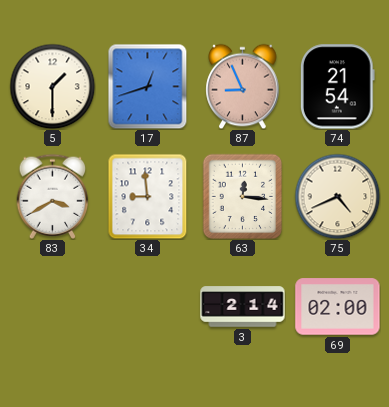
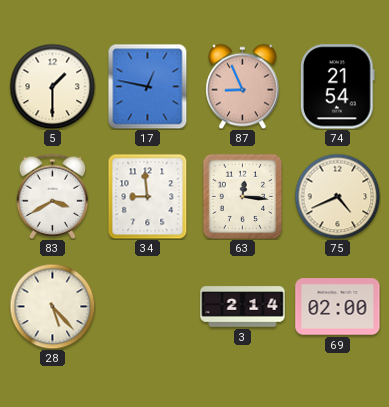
17: 12:42 -> 12:47 (148, 86)
28: none -> 5:23 (52, 306)
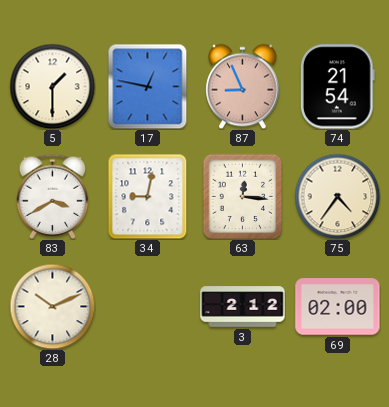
34: 8:59 -> 9:02 (148, 196)
75: 4:41 -> 4:36 (337, 196)
28: 5:23 -> 10:11 (52, 306)
3: 2:14 -> 2:12 (243, 307)
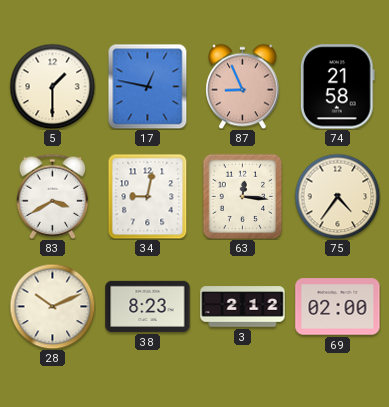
74: 21:54 -> 21:58 (337, 87)
38: none -> 8:23 (148, 306)
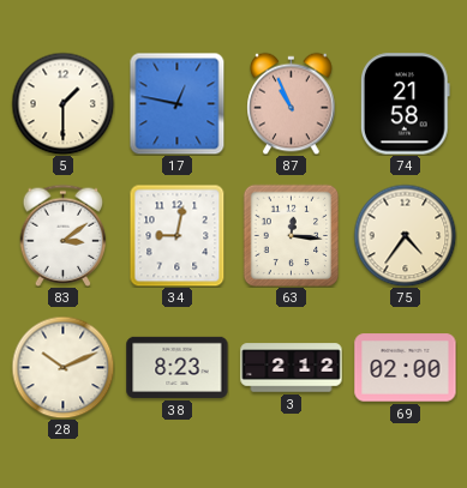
87: 8:56 -> 10:56 (292, 103)
83: 3:40 -> 3:09 (64, 235)
